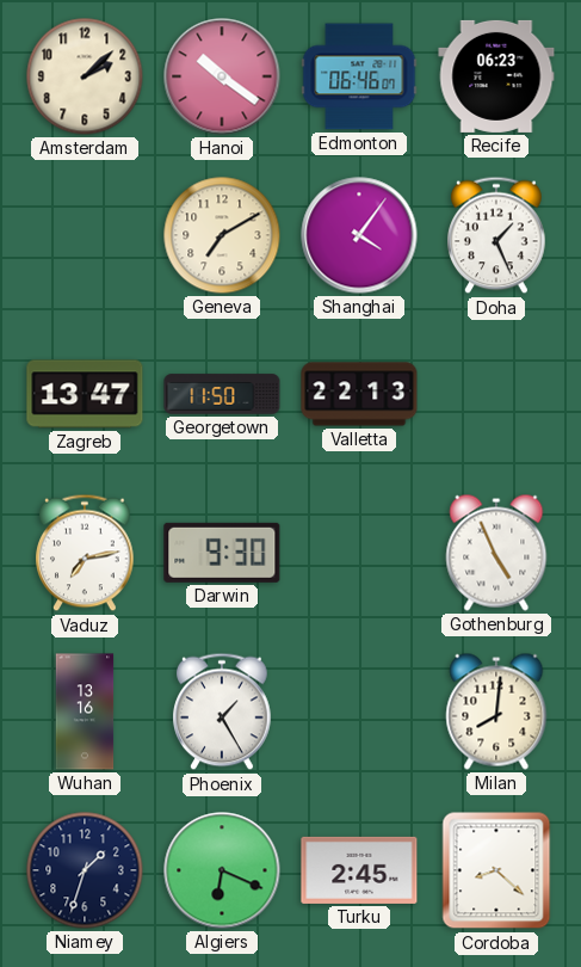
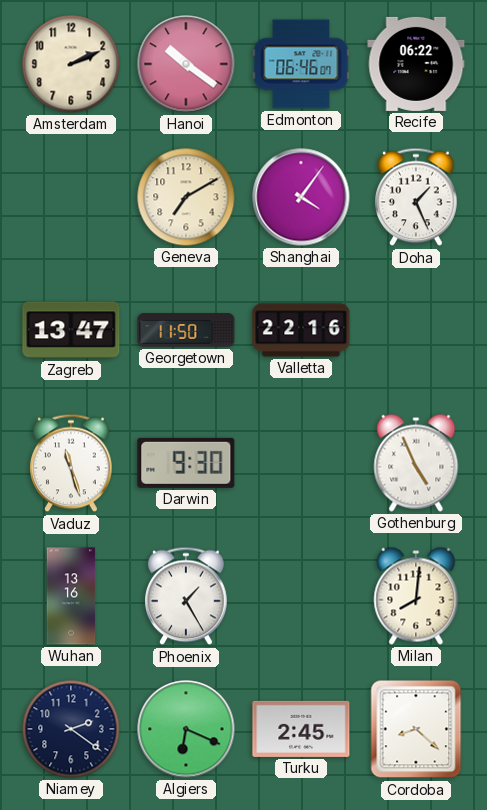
Amsterdam: 2:08 -> 2:11 (71, 64)
Recife: 06:23 -> 06:22 (416, 64)
Valletta: 22:13 -> 22:16 (301, 330)
Vaduz: 7:13 -> 11:27 (72, 463)
Niamey: 1:33 -> 2:21 (71, 729)
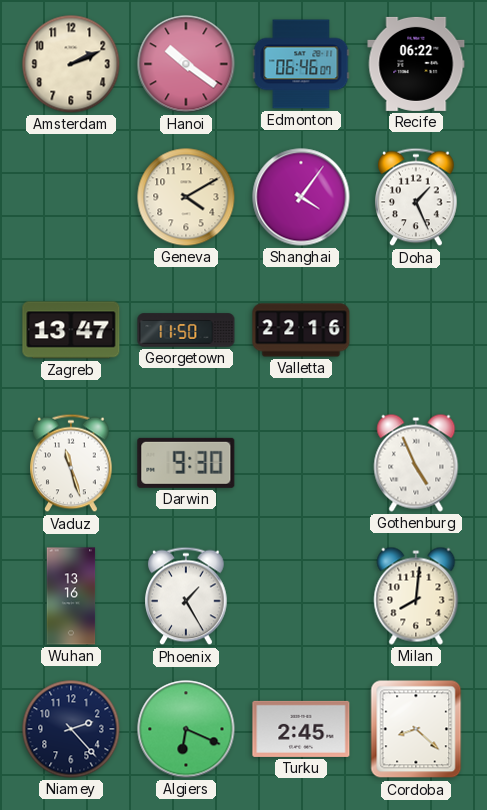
Geneva: 7:10 -> 4:10 (186, 197)
Niamey: 2:21 -> 2:23 (71, 729)
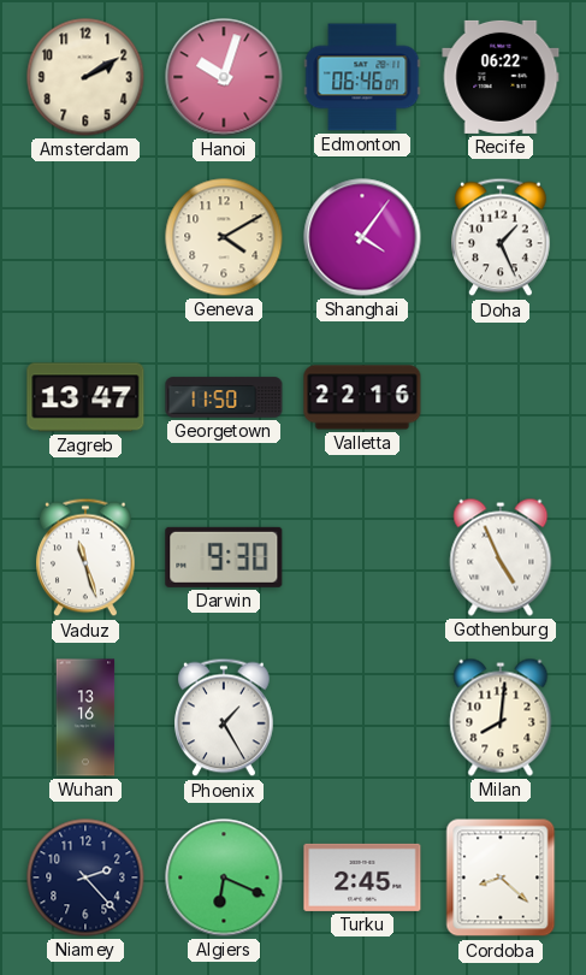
Amsterdam: 2:11 -> 2:10 (85, 77)
Hanoi: 10:21 -> 10:03 (224, 77)
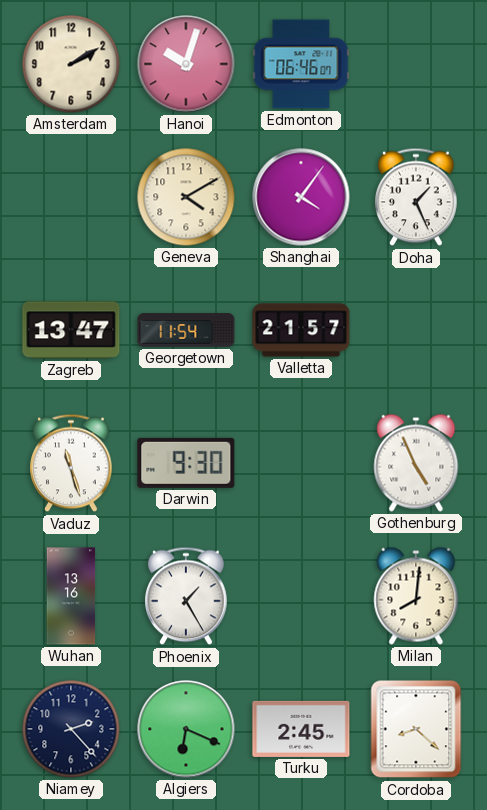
Recife: 06:22 -> none (501, 77)
Georgetown: 11:50 -> 11:54 (186, 330)
Valletta: 22:16 -> 21:57 (301, 330)
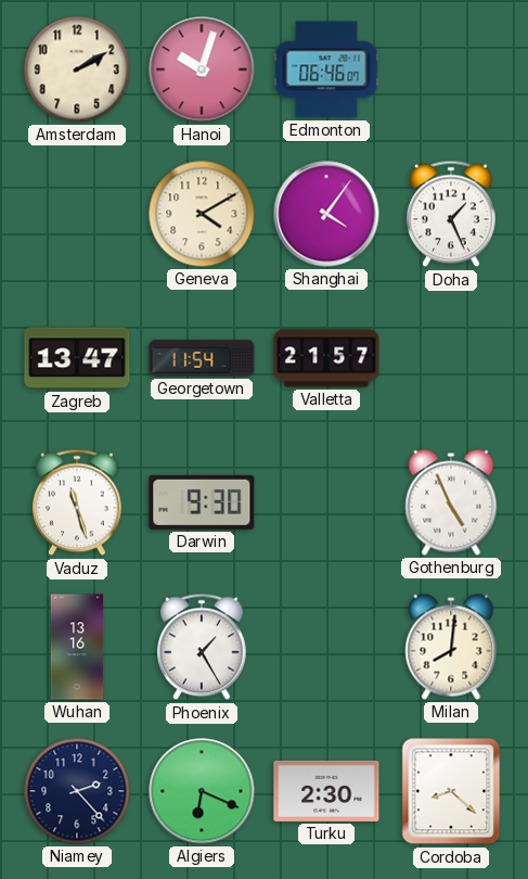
Turku: 2:45 -> 2:30 (326, 791)
